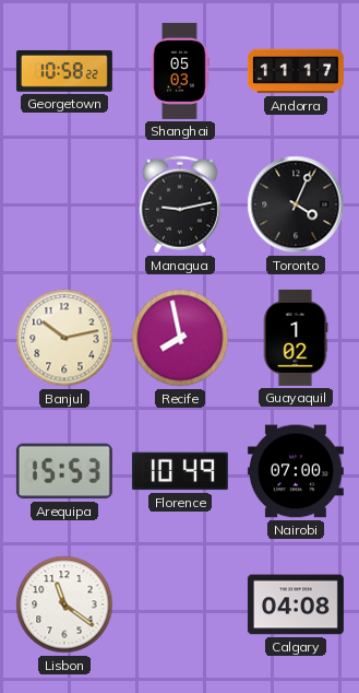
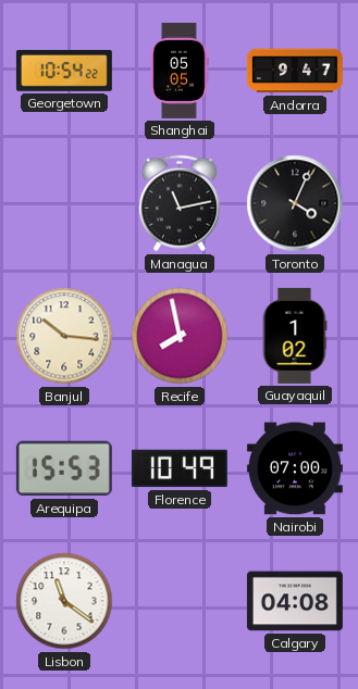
Georgetown: 10:58 -> 10:54 (64, 71)
Shanghai: 05:03 -> 05:05 (180, 71)
Andorra: 11:17 -> 9:47 (295, 71)
Managua: 9:13 -> 11:13 (180, 203)
Banjul: 10:13 -> 10:16 (64, 336)
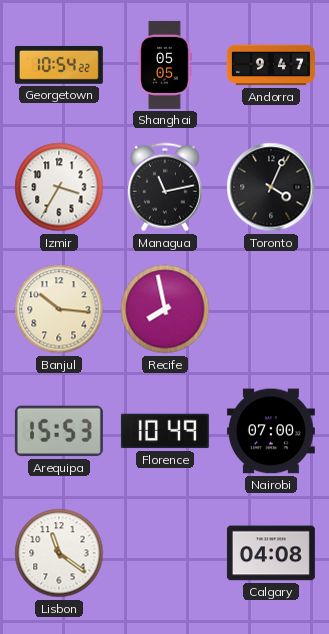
Izmir: none -> 3:35 (59, 187)
Guayaquil: 1:02 -> none (295, 336)
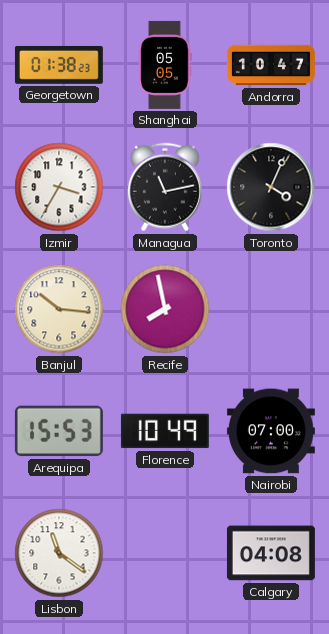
Georgetown: 10:54 -> 01:38 (59, 65)
Andorra: 9:47 -> 10:47 (271, 65)
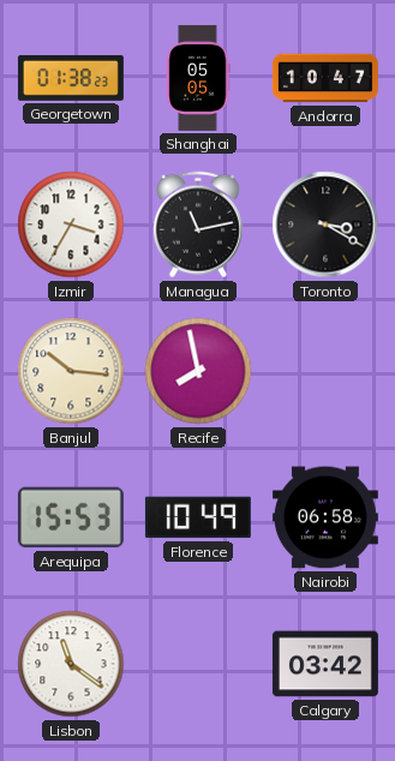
Toronto: 4:04 -> 3:20 (325, 224)
Nairobi: 07:00 -> 06:58 (325, 517)
Calgary: 04:08 -> 03:42 (325, 664)
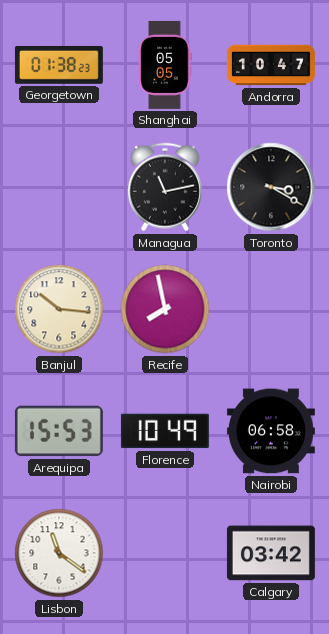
Izmir: 3:35 -> none (71, 224)
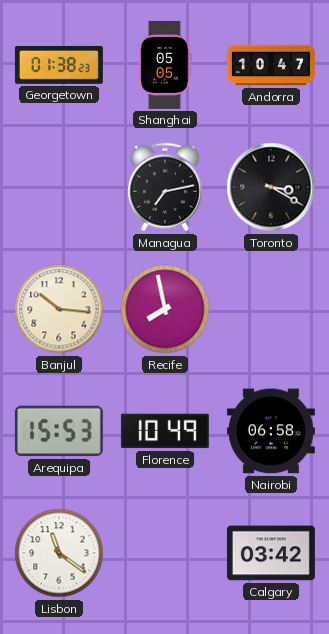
Managua: 11:13 -> 7:13 (165, 187)
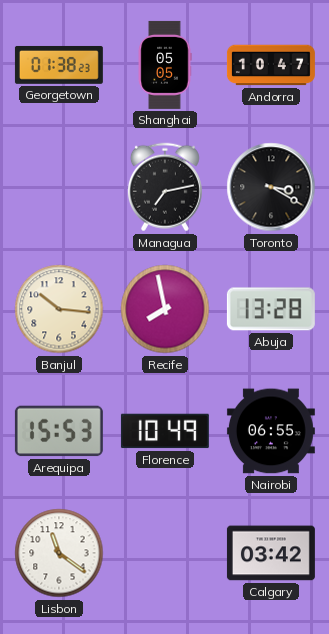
Abuja: none -> 13:28 (271, 309)
Nairobi: 06:58 -> 06:55 (271, 431)
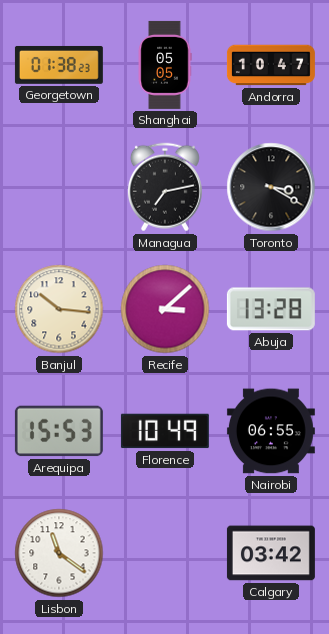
Recife: 7:58 -> 3:08 (165, 309)
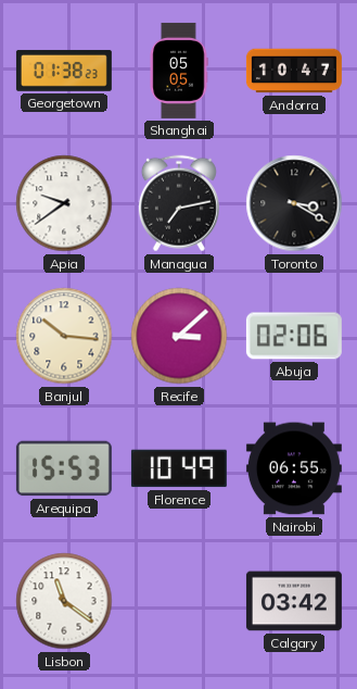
Apia: none -> 9:39 (64, 203)
Abuja: 13:28 -> 02:06 (294, 336)
